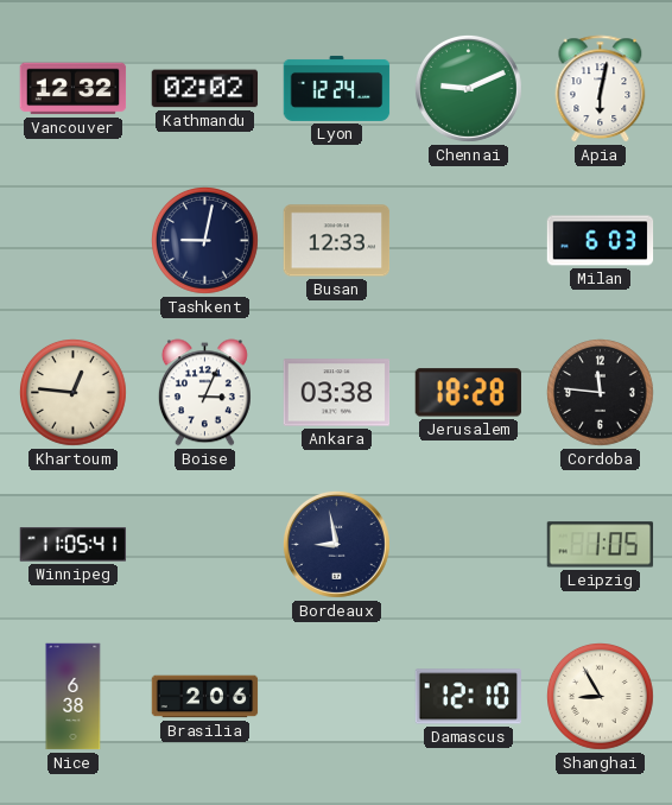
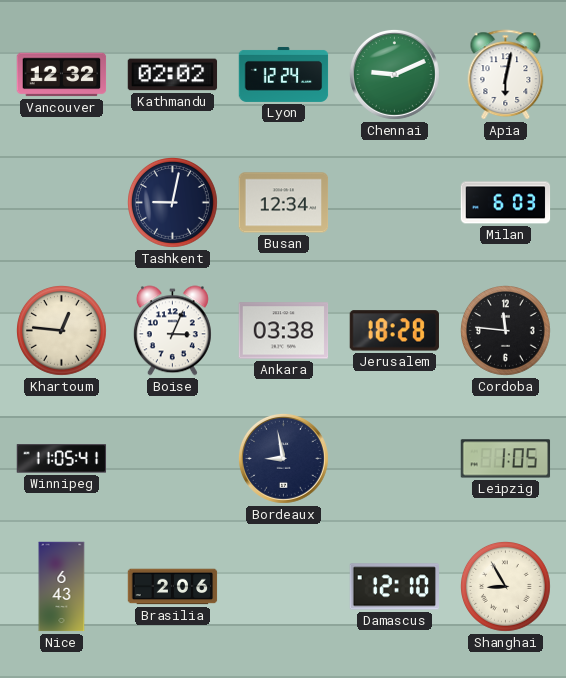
Busan: 12:33 -> 12:34 (284, 203)
Nice: 6:38 -> 6:43 (62, 587)
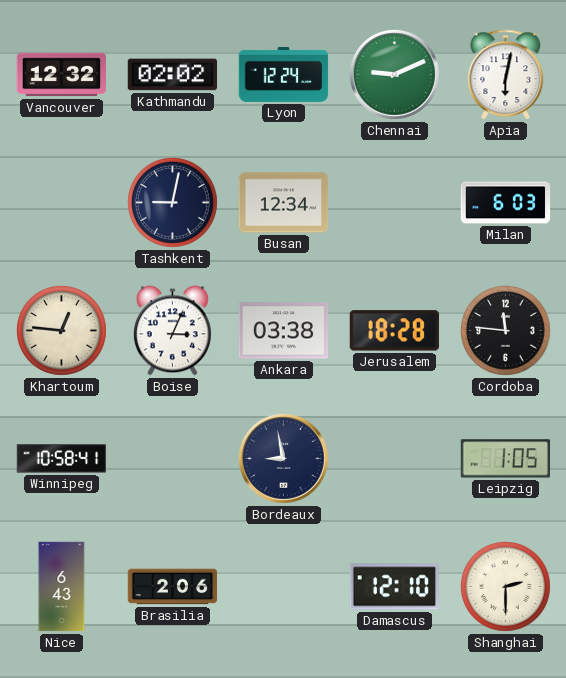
Winnipeg: 11:05 -> 10:58 (62, 459)
Shanghai: 8:55 -> 2:30 (506, 587)
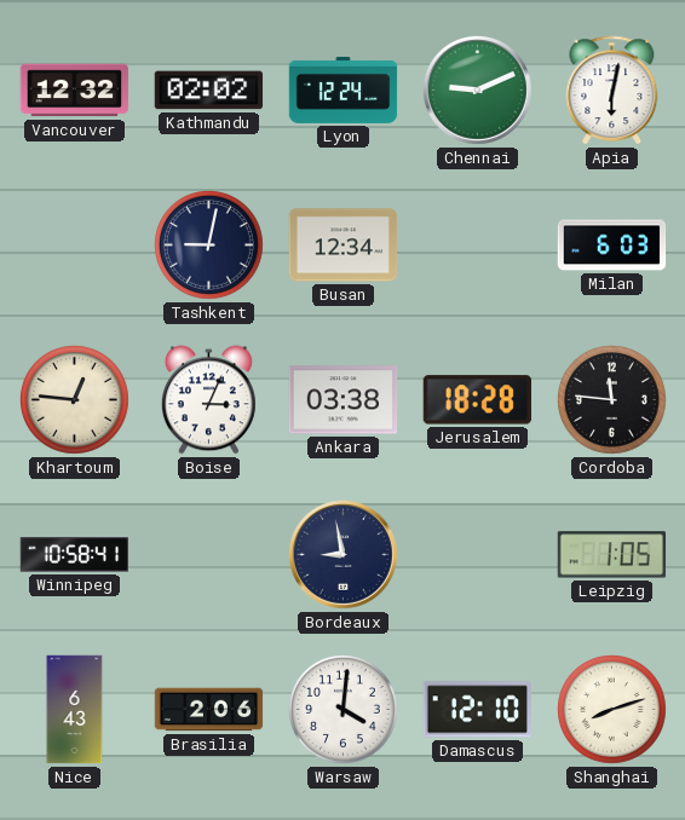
Warsaw: none -> 4:01 (344, 710)
Shanghai: 2:30 -> 8:12 (612, 710)
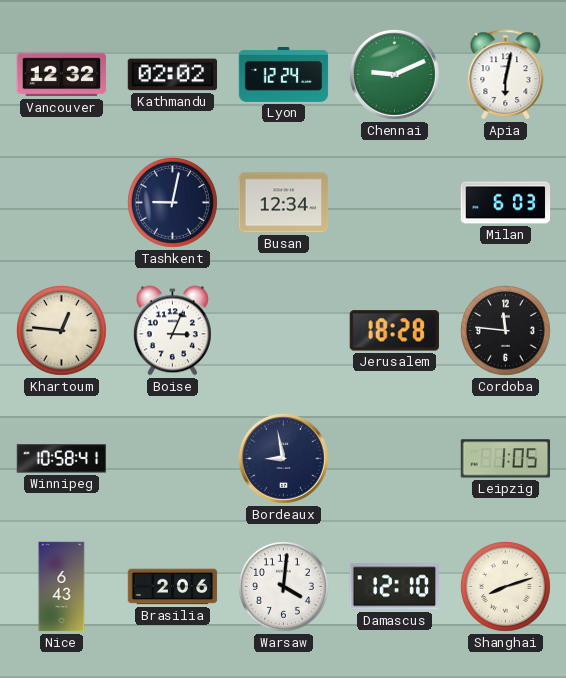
Ankara: 03:38 -> none (344, 400)
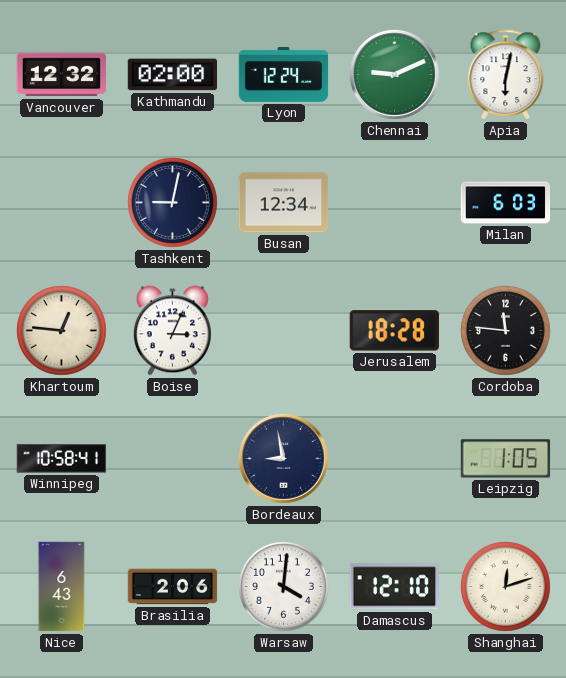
Kathmandu: 02:02 -> 02:00 (173, 75)
Shanghai: 8:12 -> 12:12 (506, 587)
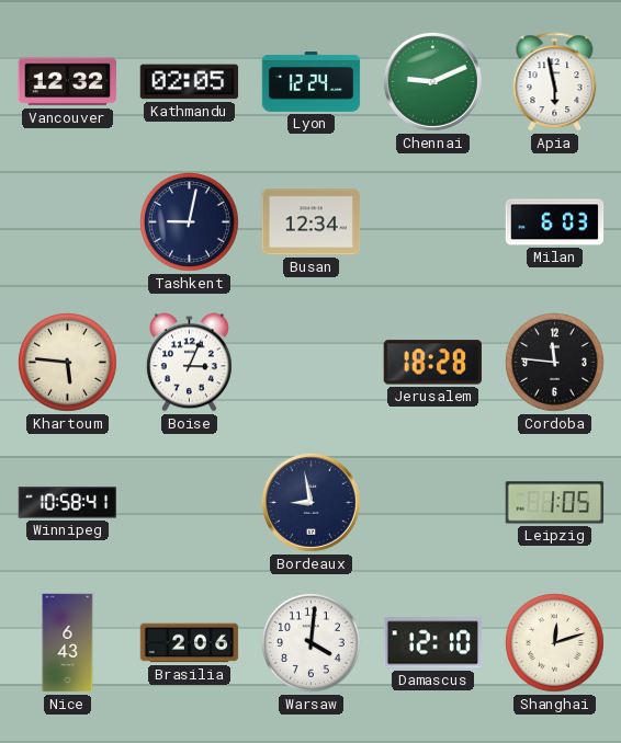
Kathmandu: 02:00 -> 02:05 (190, 82)
Apia: 6:02 -> 5:58 (555, 82)
Khartoum: 12:46 -> 5:46 (68, 363)
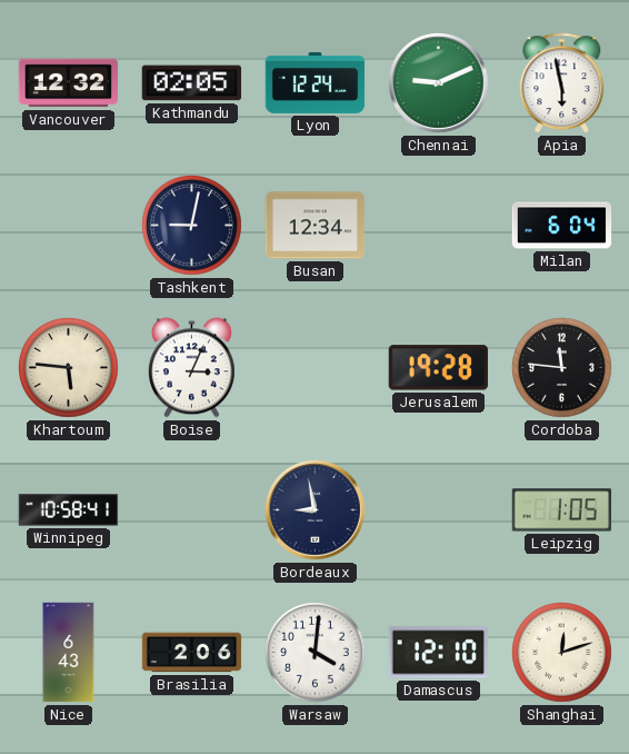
Milan: 6:03 -> 6:04 (562, 226)
Jerusalem: 18:28 -> 19:28 (438, 368)
